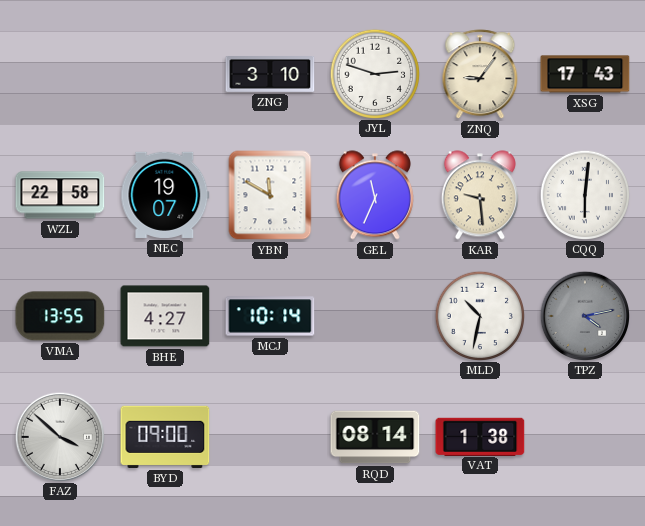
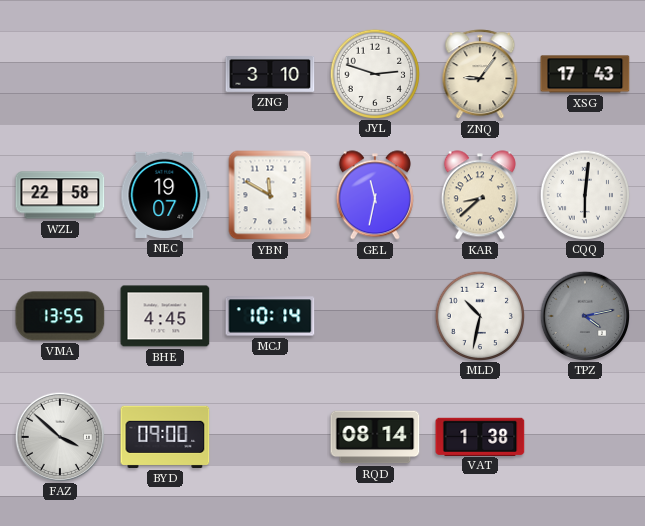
GEL: 11:34 -> 11:32 (375, 195)
KAR: 9:29 -> 8:38 (480, 195)
BHE: 4:27 -> 4:45 (165, 316)
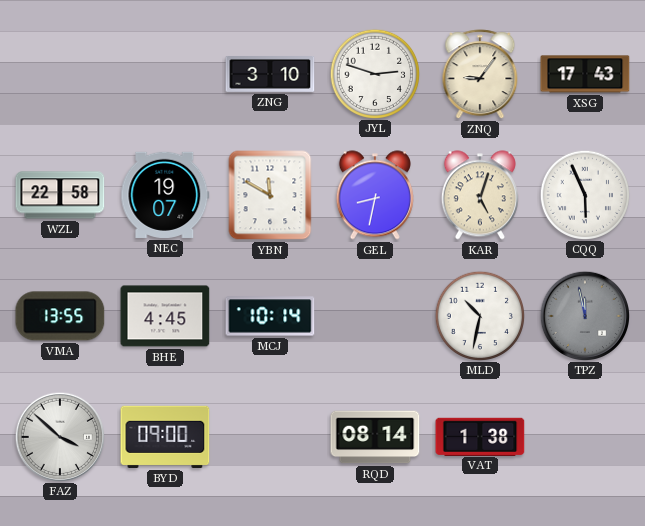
GEL: 11:32 -> 8:32 (375, 195)
KAR: 8:38 -> 5:03 (480, 195)
CQQ: 6:01 -> 5:56 (584, 194)
TPZ: 4:13 -> 11:58 (584, 315)
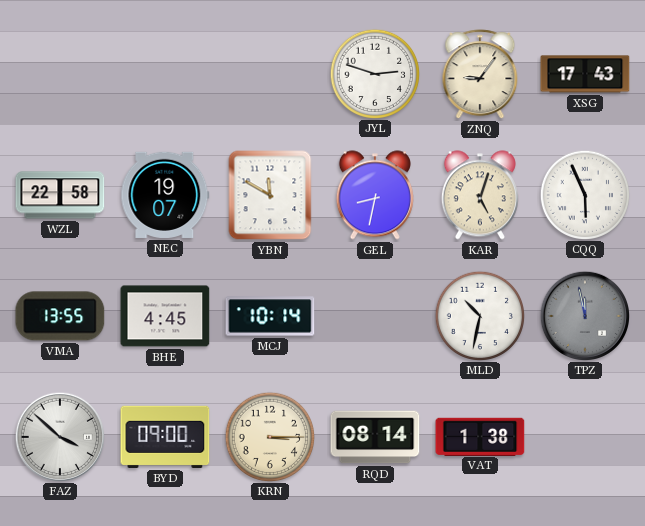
ZNG: 3:10 -> none (270, 75)
KRN: none -> 3:15 (269, 436)
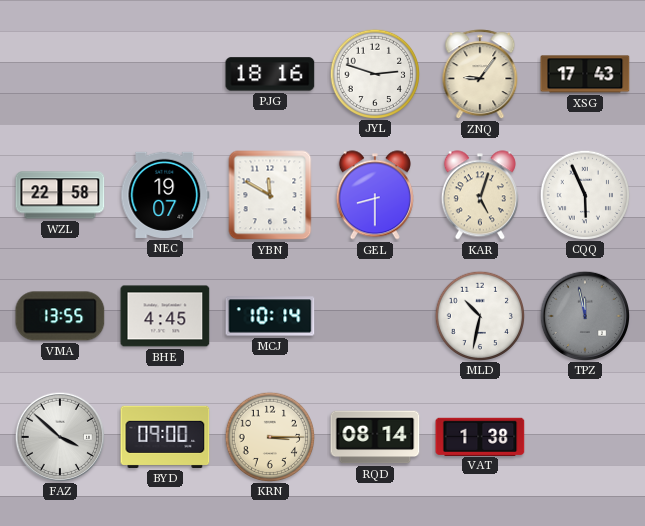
PJG: none -> 18:16 (270, 74)
GEL: 8:32 -> 8:30 (375, 195)
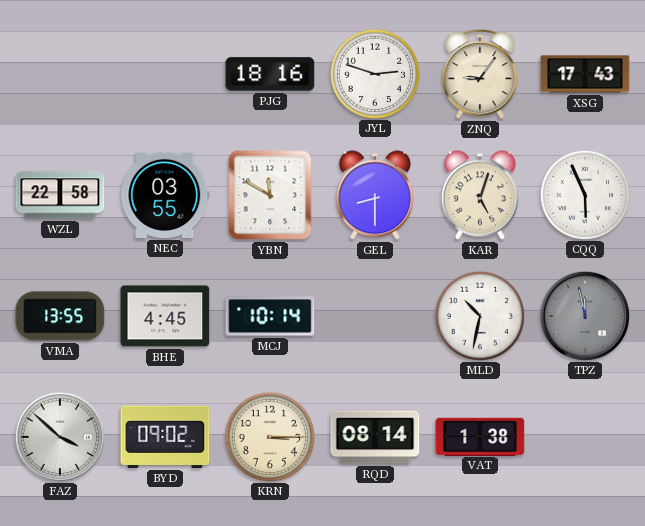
NEC: 19:07 -> 03:55 (165, 195)
BYD: 09:00 -> 09:02 (165, 437)
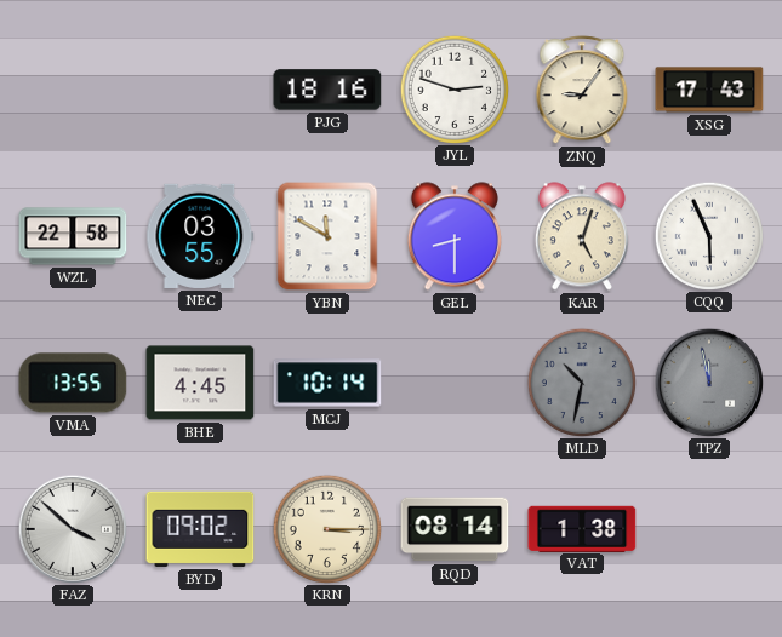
MLD dial: white -> grey (581, 381)
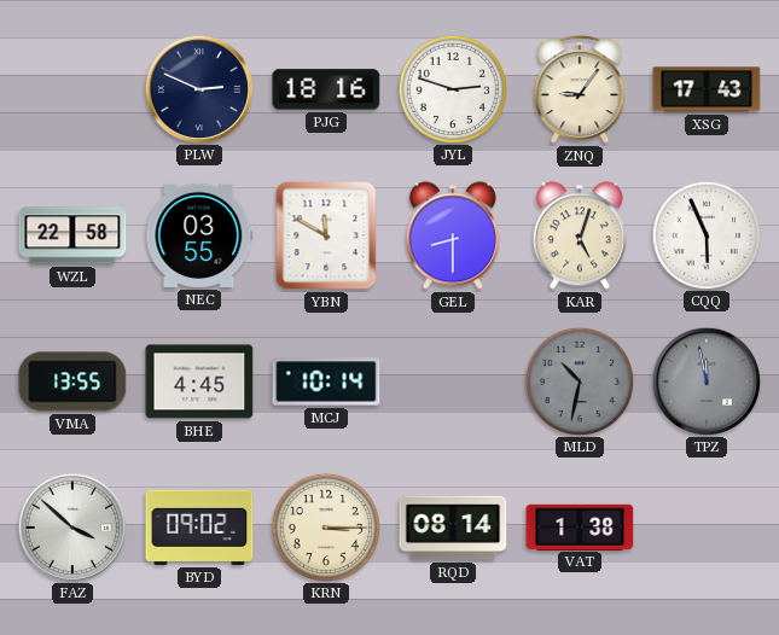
PLW: none -> 2:49 (198, 88)
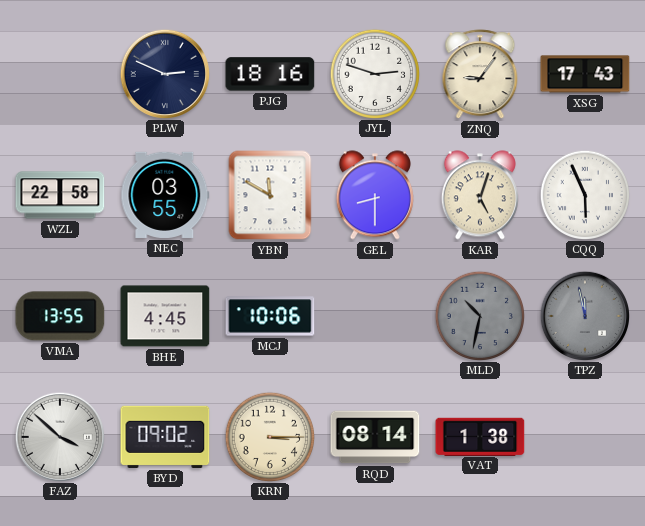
MCJ: 10:14 -> 10:06 (270, 316)
